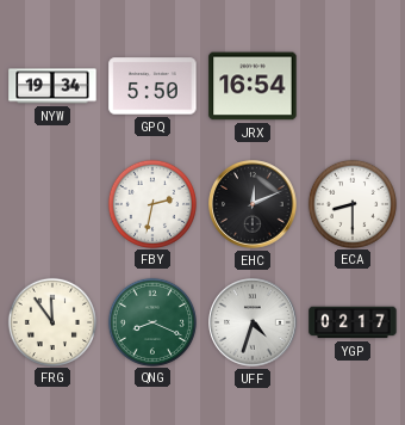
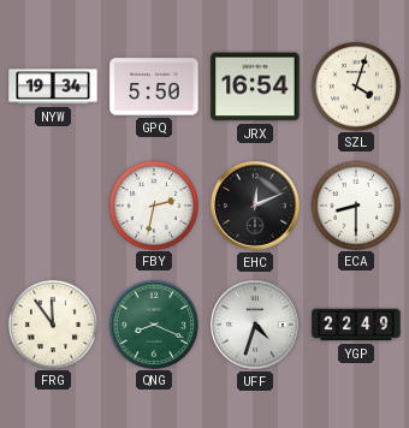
SZL: none -> 4:03 (355, 85)
YGP: 02:17 -> 22:49 (356, 325)
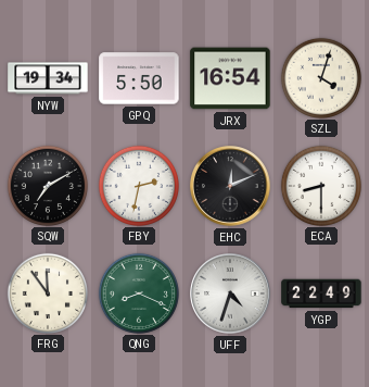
SQW: none -> 7:10 (47, 185)
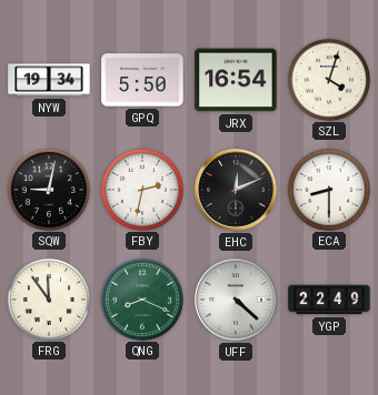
SQW: 7:10 -> 9:02 (48, 189)
UFF: 4:33 -> 4:22 (236, 300)
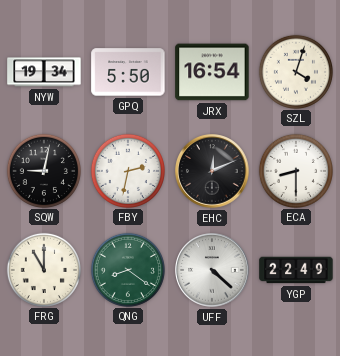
FRG: 11:54 -> 11:00 (43, 269)
QNG: 8:19 -> 8:21 (127, 269)
